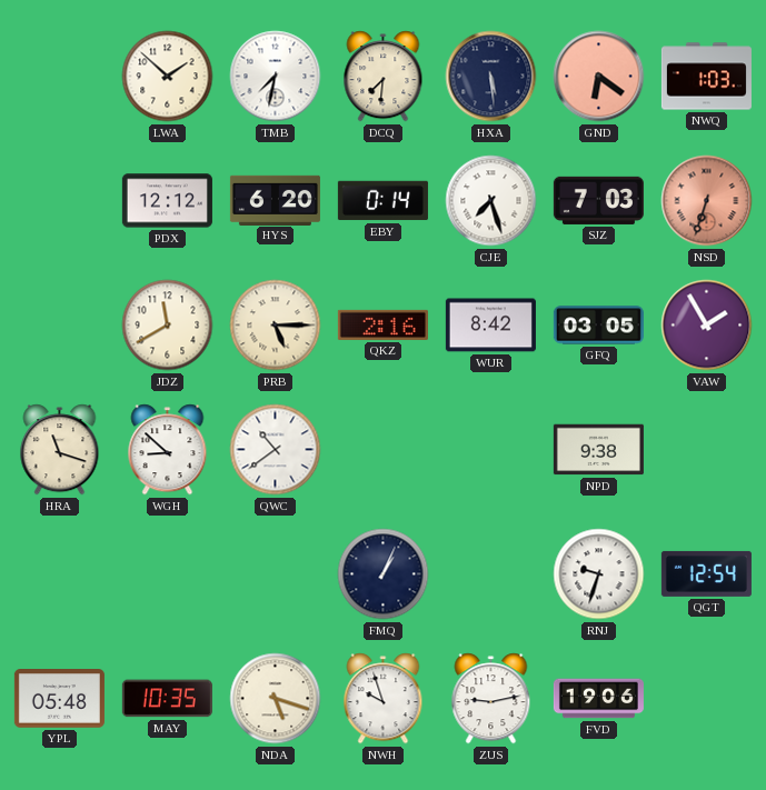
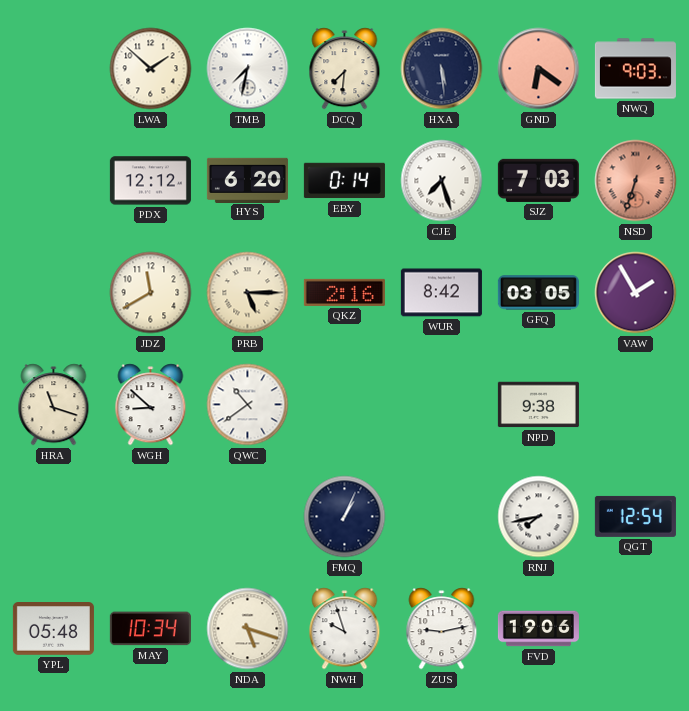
NWQ: 1:03 -> 9:03 (635, 69)
RNJ: 9:33 -> 7:43 (539, 517)
MAY: 10:35 -> 10:34 (150, 629)
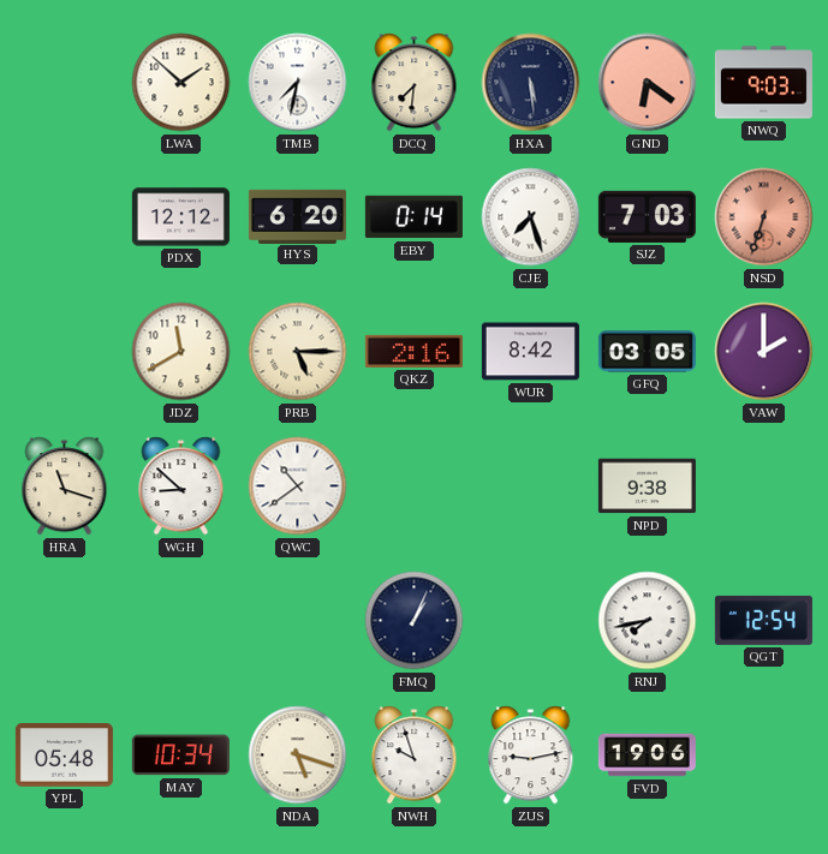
VAW: 1:55 -> 2:00 (764, 352)
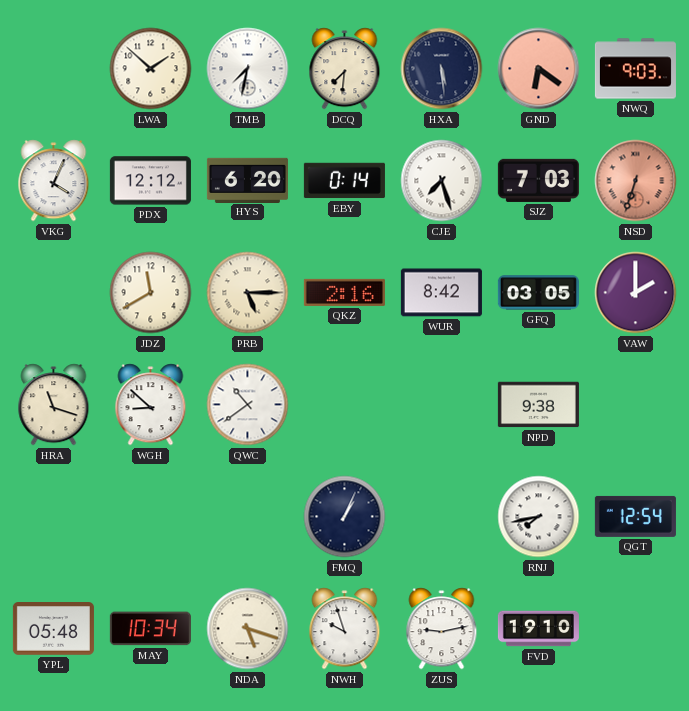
VKG: none -> 4:04 (54, 181)
FVD: 19:06 -> 19:10 (538, 629)
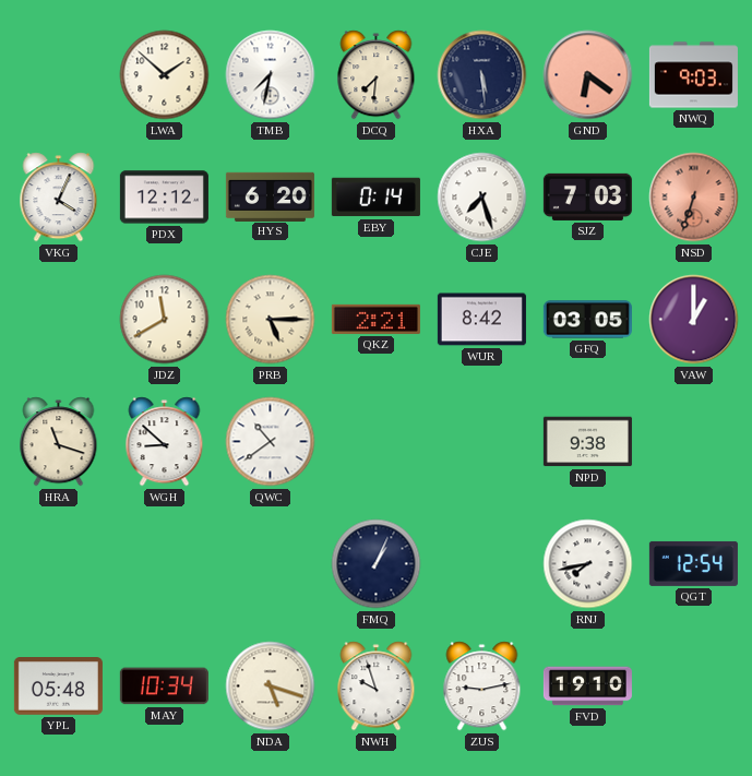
QKZ: 2:16 -> 2:21 (375, 319)
VAW: 2:00 -> 1:00 (694, 320)
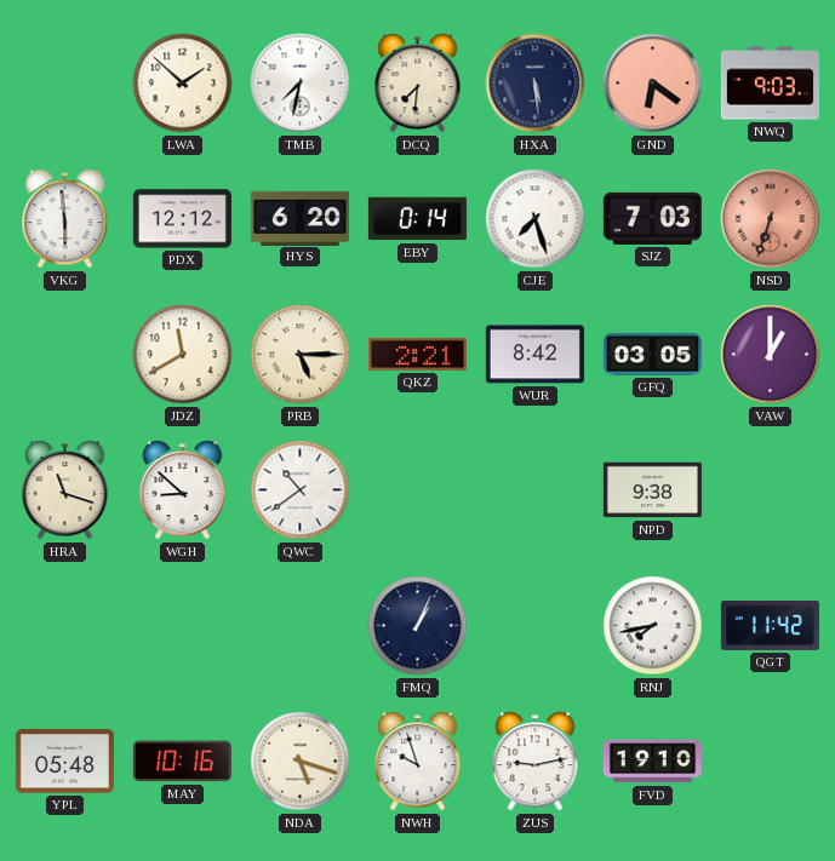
VKG: 4:04 -> 5:59 (65, 219)
QGT: 12:54 -> 11:42 (770, 625)
MAY: 10:34 -> 10:16 (182, 762)
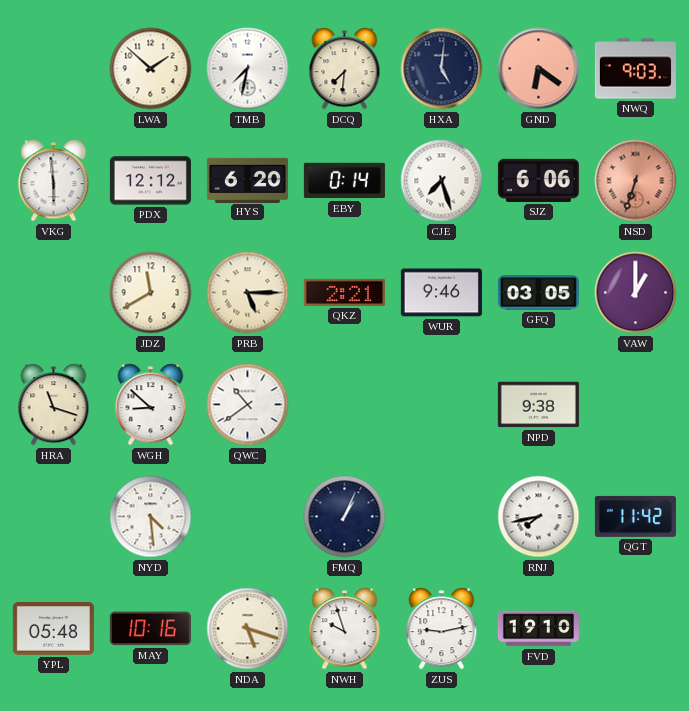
HXA: 5:29 -> 5:01 (442, 69)
SJZ: 7:03 -> 6:06 (538, 180)
WUR: 8:42 -> 9:46 (441, 293)
NYD: none -> 4:29 (151, 517)
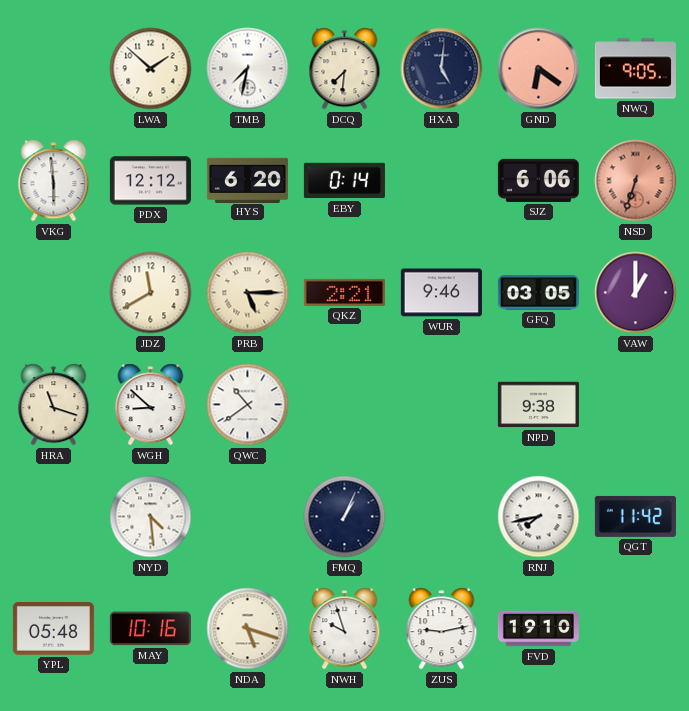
NWQ: 9:03 -> 9:05 (635, 69)
CJE: 7:27 -> none (442, 181)
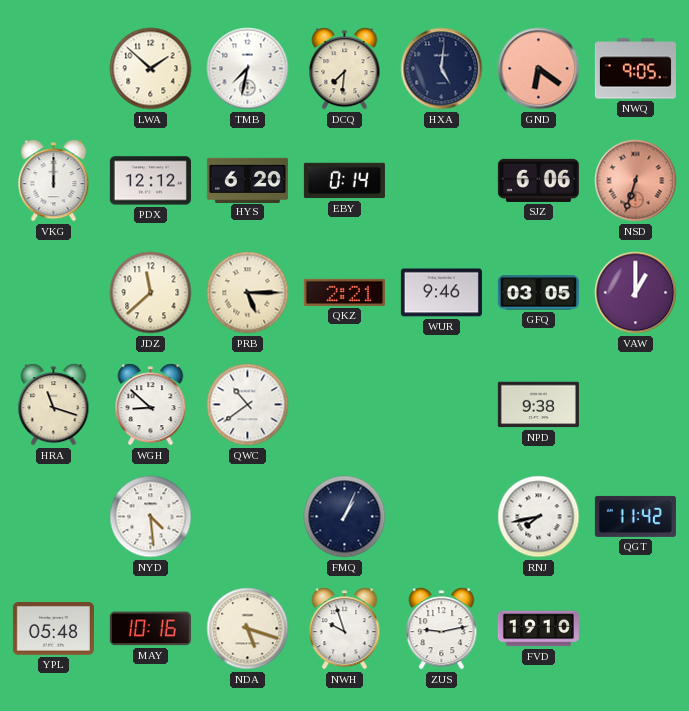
VKG: 5:59 -> 12:00 (54, 181)
JDZ: 11:40 -> 11:38 (151, 293)
